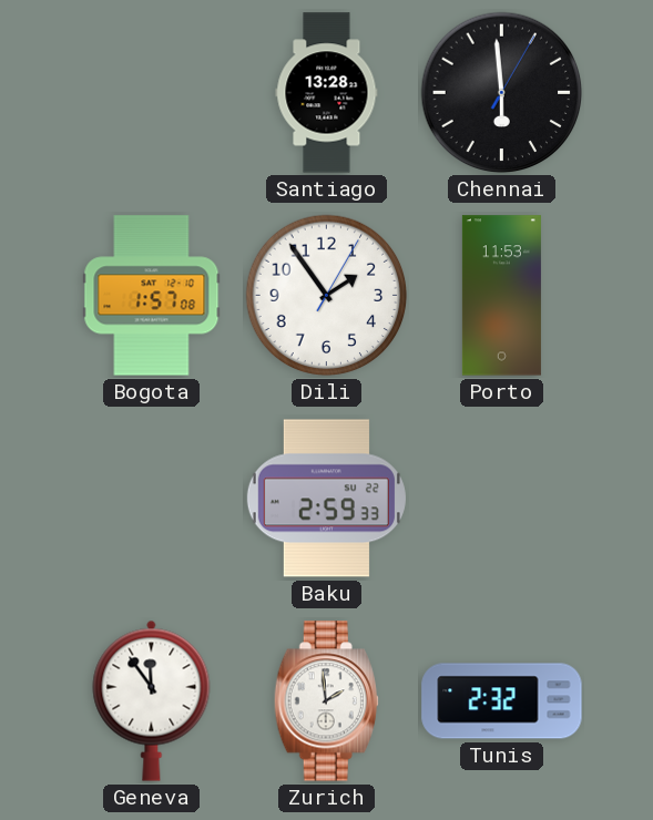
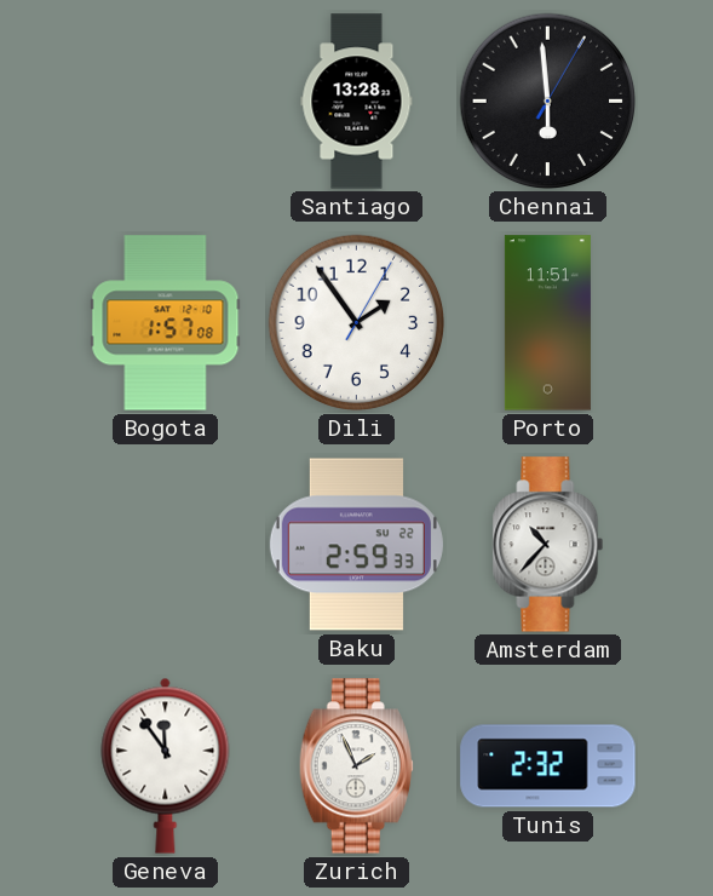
Porto: 11:53 -> 11:51 (547, 323)
Amsterdam: none -> 10:37 (548, 545)
Zurich: 1:59 -> 1:56 (356, 766)
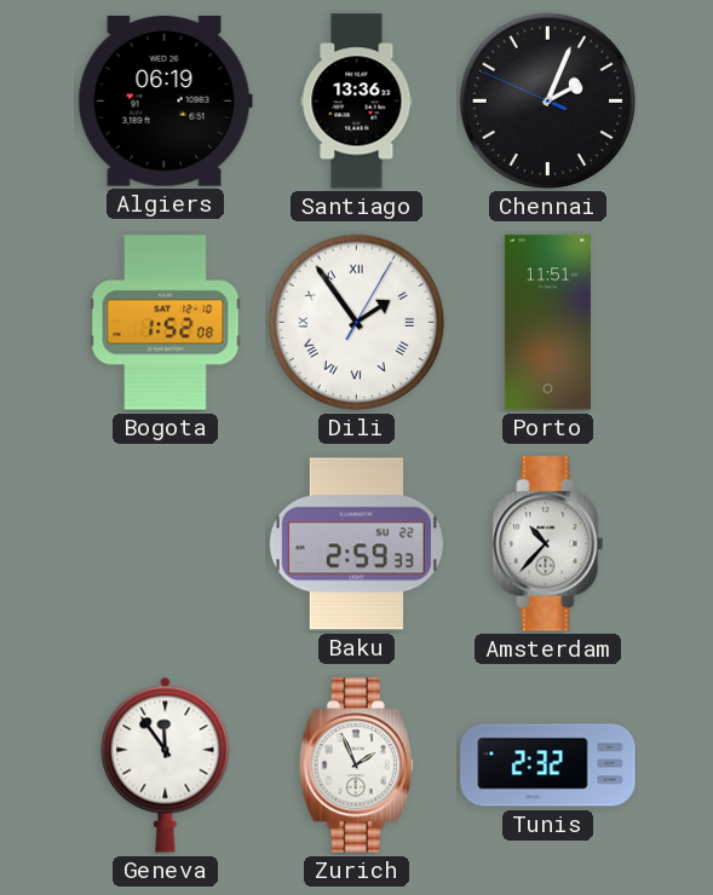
Algiers: none -> 06:19 (165, 102)
Santiago: 13:28 -> 13:36 (357, 102)
Chennai: 5:59 -> 2:03 (548, 102)
Bogota: 1:57 -> 1:52 (166, 323)
Dili numerals: Arabic -> Roman (357, 323)
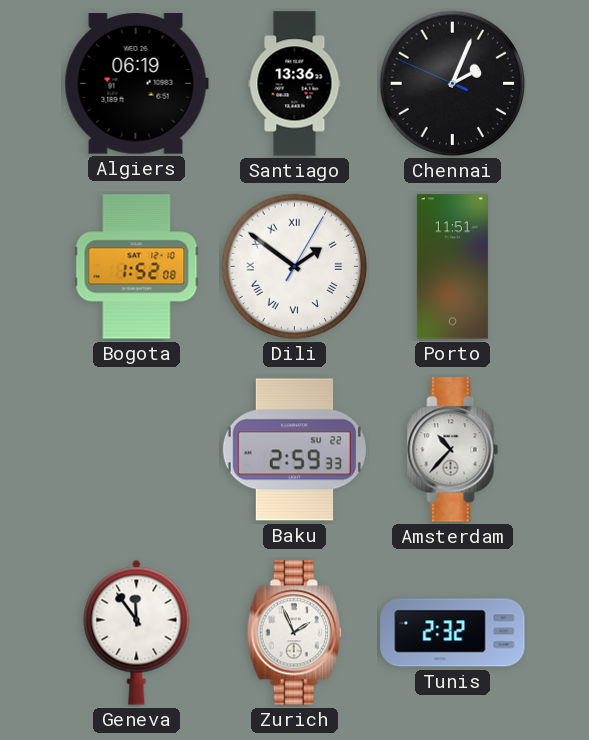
Dili: 1:54 -> 1:51 (295, 267)
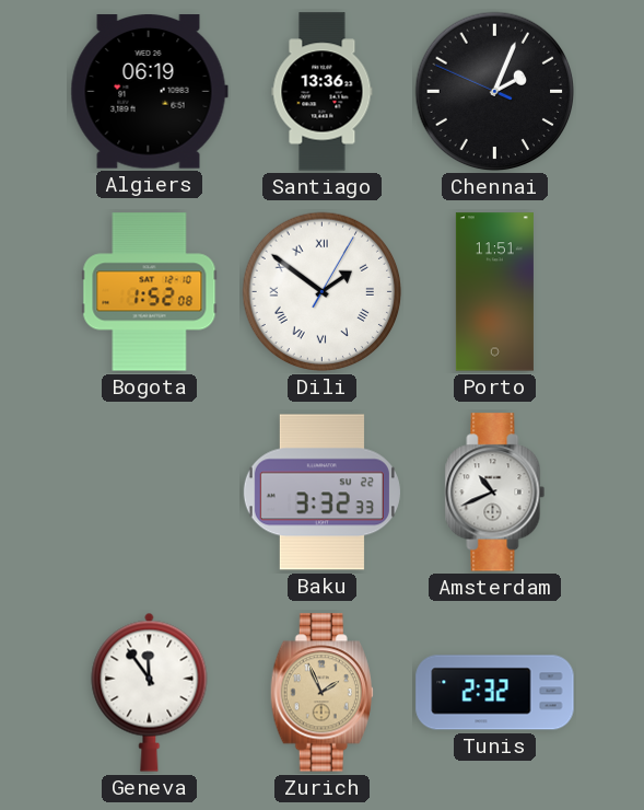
Baku: 2:59 -> 3:32 (321, 493)
Amsterdam: 10:37 -> 10:41 (495, 493)
Zurich dial: white -> champagne (321, 693)
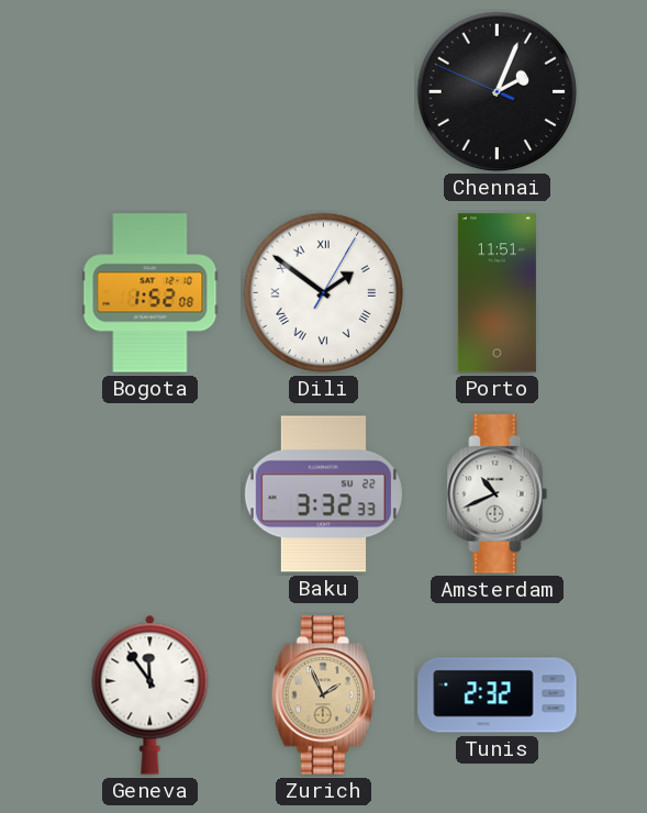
Algiers: 06:19 -> none (149, 92)
Santiago: 13:36 -> none (323, 92)
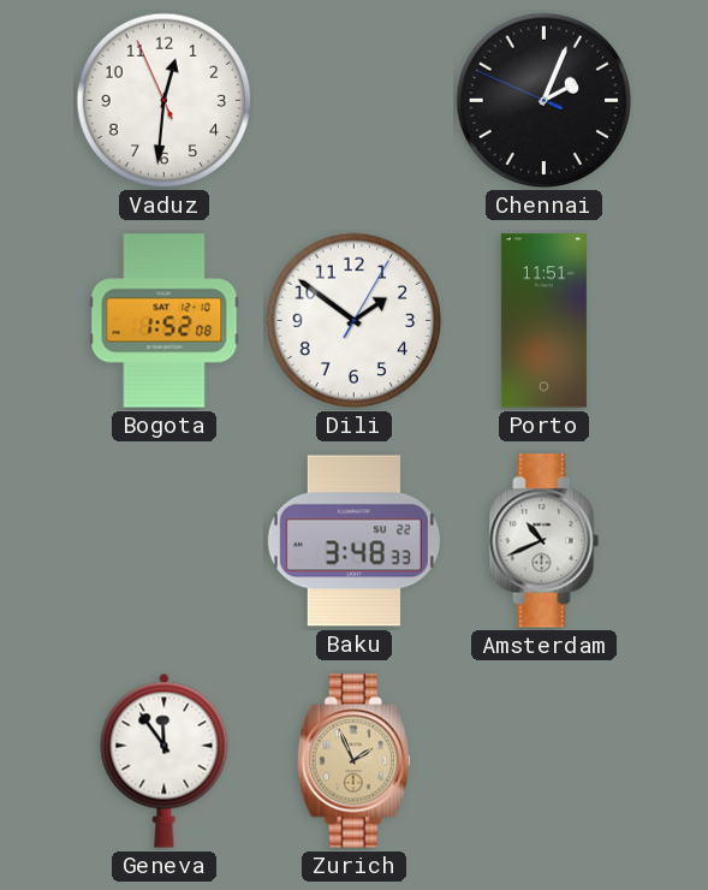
Vaduz: none -> 12:30 (165, 101)
Dili numerals: Roman -> Arabic (355, 321)
Baku: 3:32 -> 3:48 (353, 541)
Tunis: 2:32 -> none (498, 695)
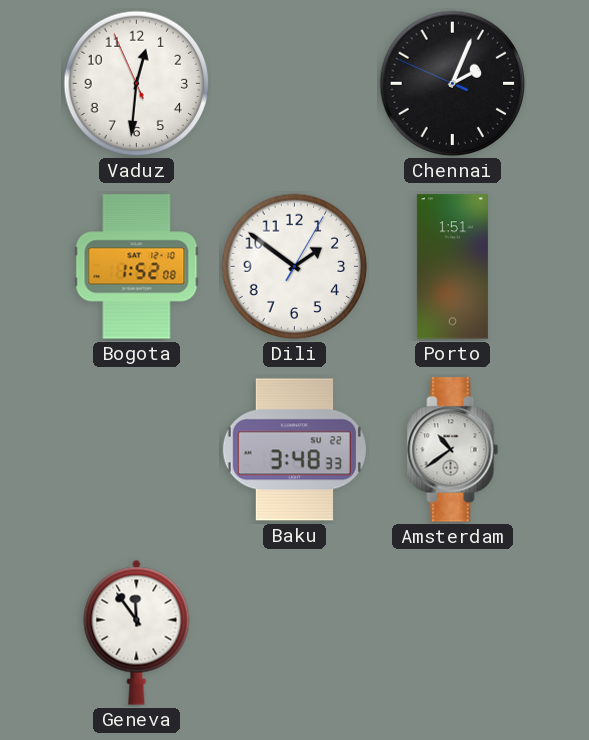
Porto: 11:51 -> 1:51 (452, 267)
Amsterdam: 10:41 -> 10:39 (453, 450)
Zurich: 1:56 -> none (353, 761)
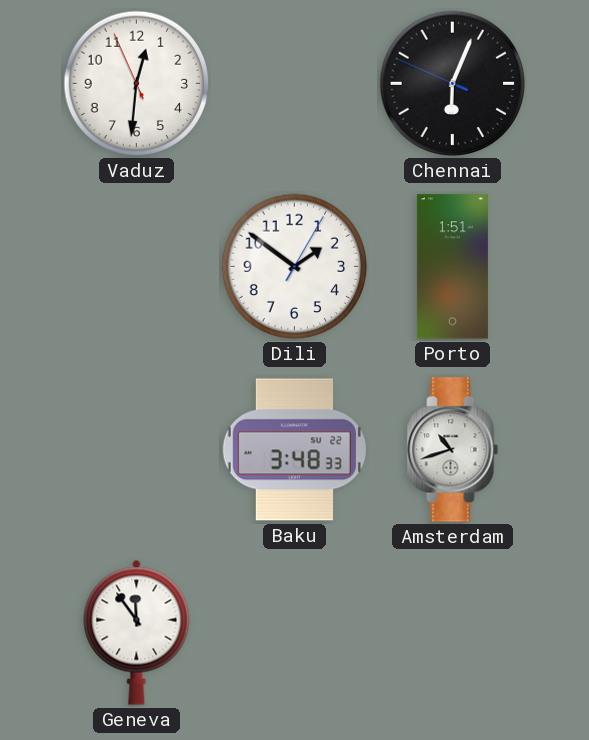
Chennai: 2:03 -> 6:03 (453, 84)
Bogota: 1:52 -> none (137, 267)
Amsterdam: 10:39 -> 10:42 (453, 450)
